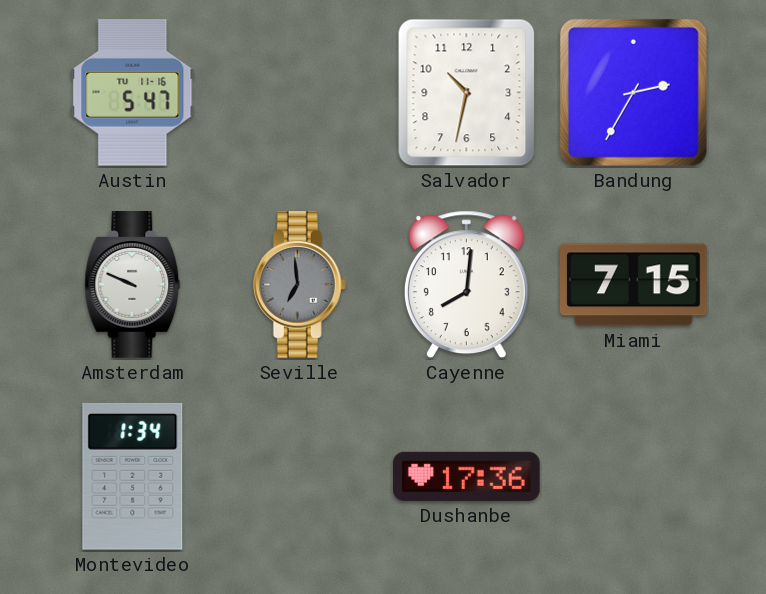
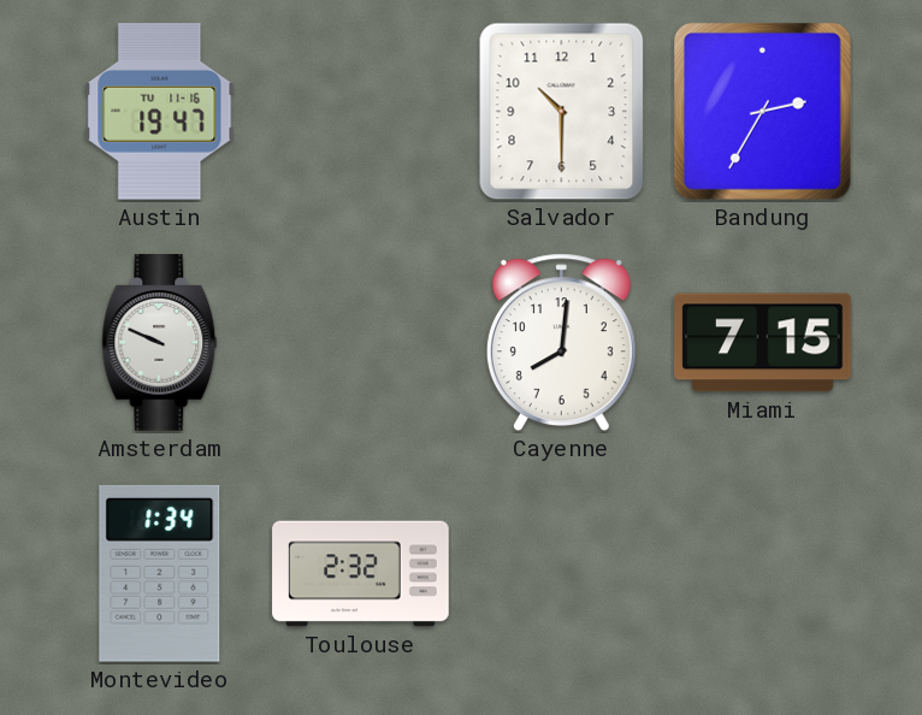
Austin: 5:47 -> 19:47 (160, 112)
Salvador: 10:32 -> 10:30 (562, 112)
Seville: 6:59 -> none (299, 285)
Toulouse: none -> 2:32 (361, 574)
Dushanbe: 17:36 -> none (467, 476)
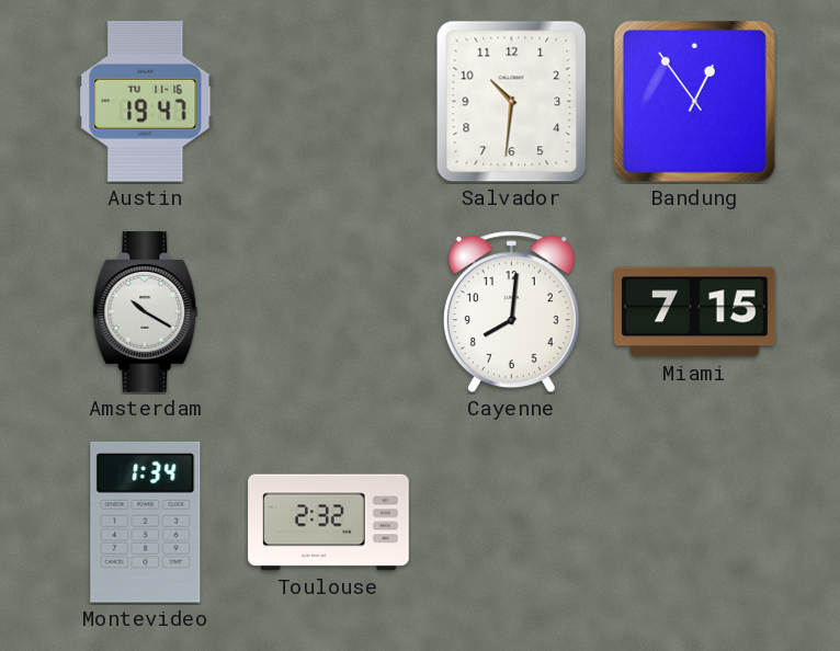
Salvador: 10:30 -> 10:31 (512, 102)
Bandung: 2:35 -> 12:54 (694, 101)
Amsterdam: 9:49 -> 10:20 (146, 312)
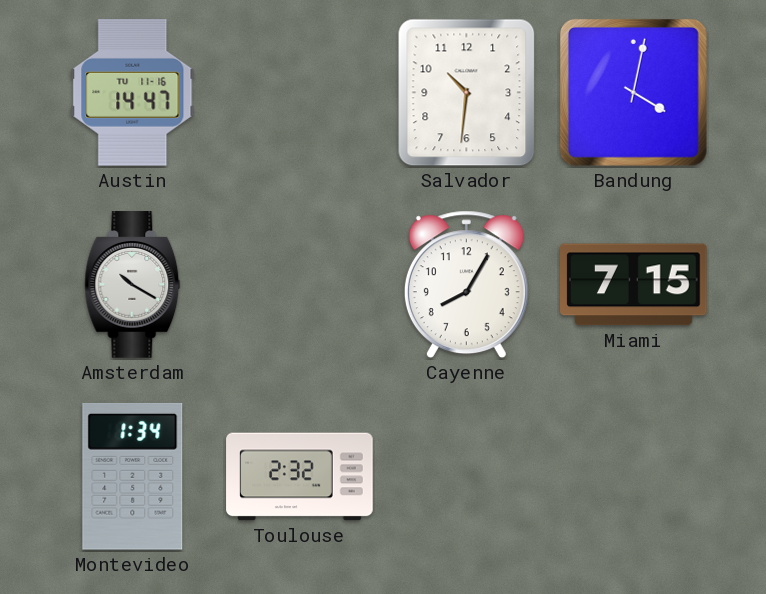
Austin: 19:47 -> 14:47 (133, 93)
Bandung: 12:54 -> 4:02 (633, 92)
Cayenne: 8:01 -> 8:05 (466, 285)
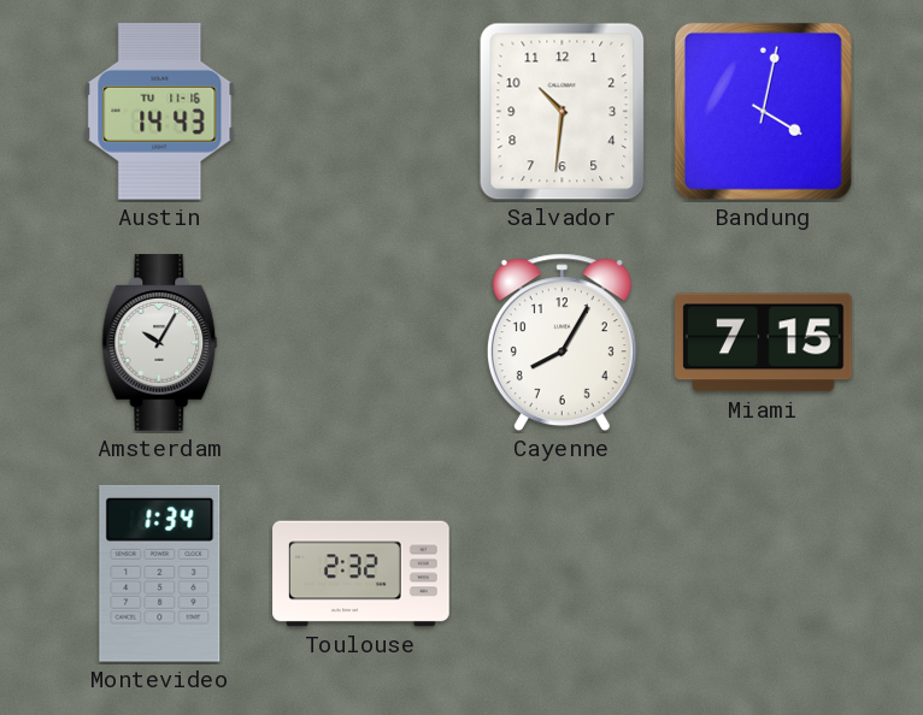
Austin: 14:47 -> 14:43 (160, 112)
Amsterdam: 10:20 -> 10:05 (160, 343)
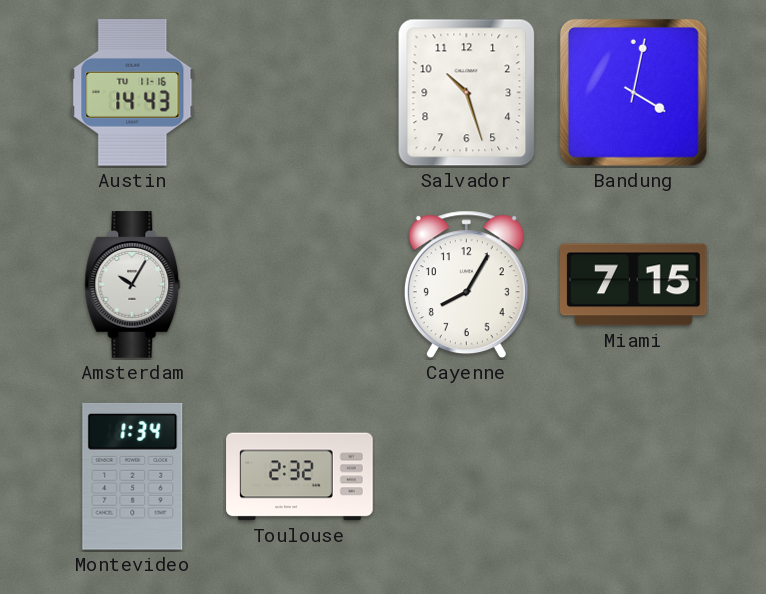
Salvador: 10:31 -> 10:27 (467, 93)
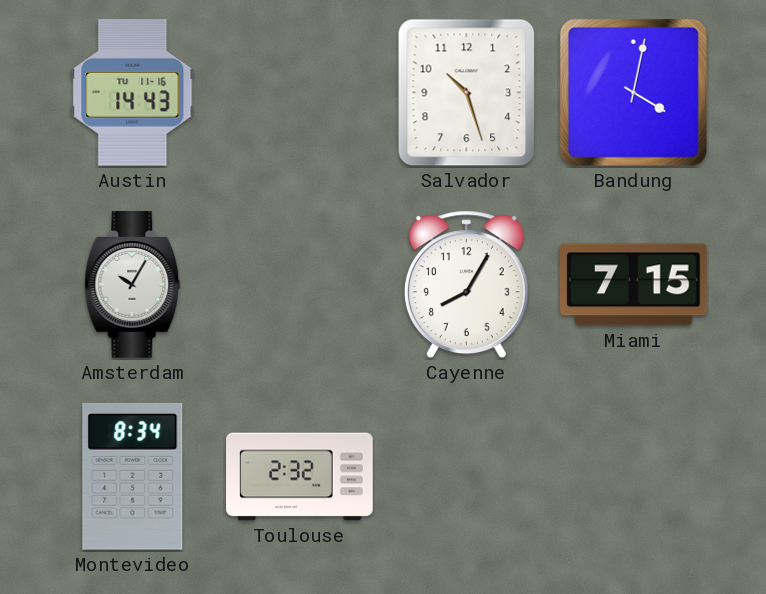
Montevideo: 1:34 -> 8:34 (133, 476)
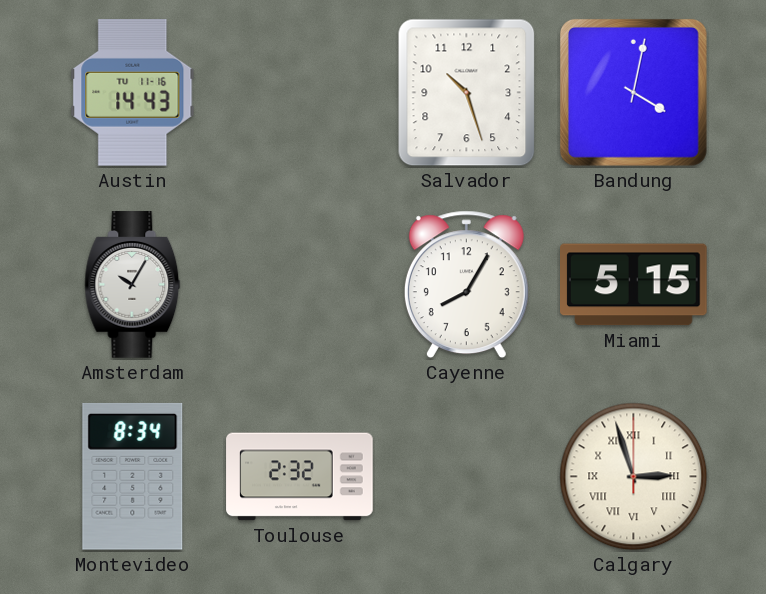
Miami: 7:15 -> 5:15 (634, 285)
Calgary: none -> 2:57 (634, 477)
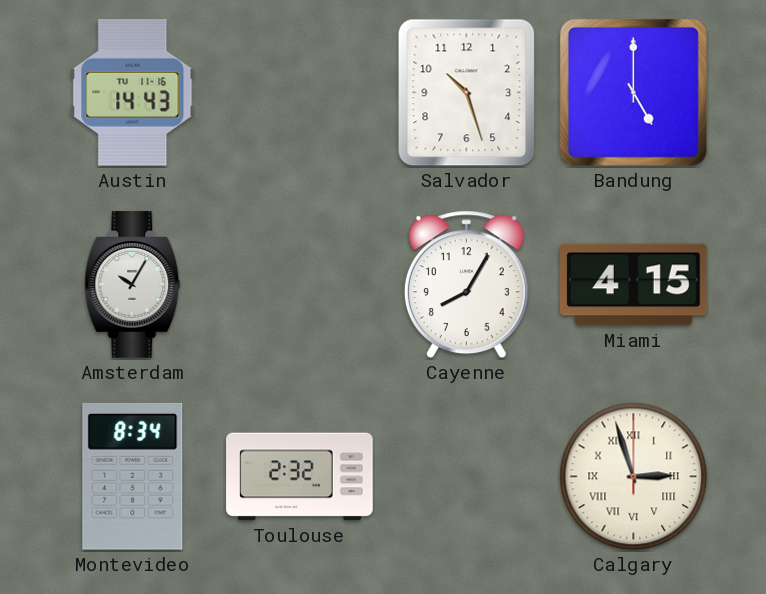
Bandung: 4:02 -> 5:00 (633, 92)
Miami: 5:15 -> 4:15 (634, 285)
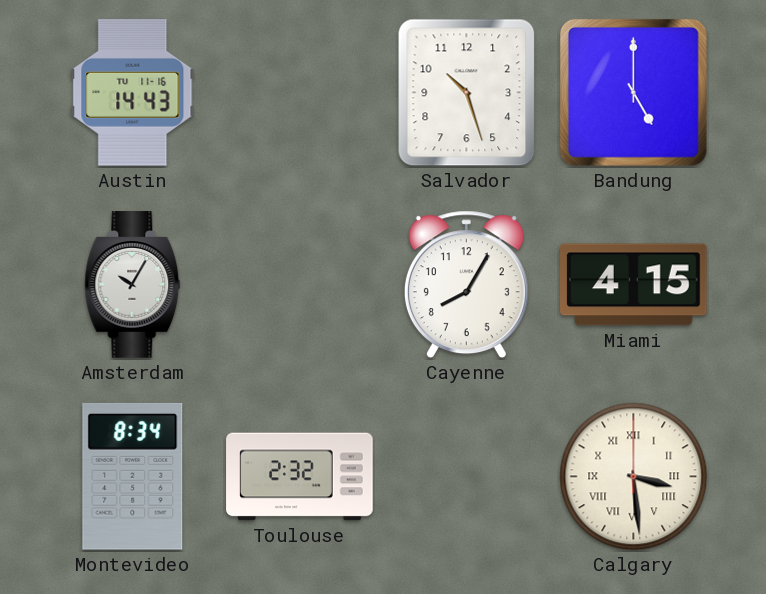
Calgary: 2:57 -> 3:29 (634, 477)
